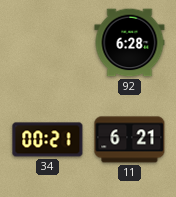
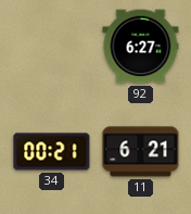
92: 6:28 -> 6:27 (141, 47)
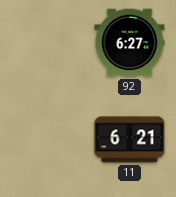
34: 00:21 -> none (52, 152)
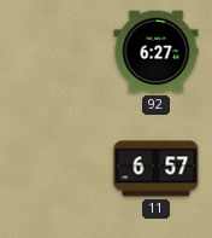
11: 6:21 -> 6:57 (157, 169)
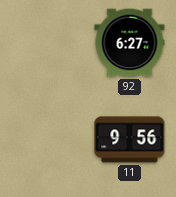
11: 6:57 -> 9:56 (130, 140)
